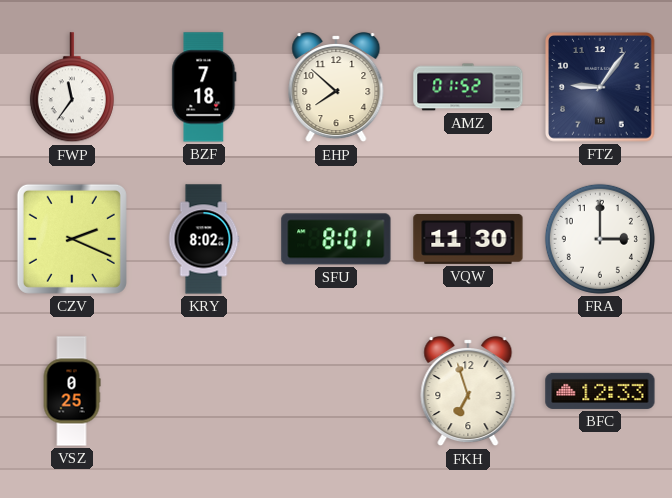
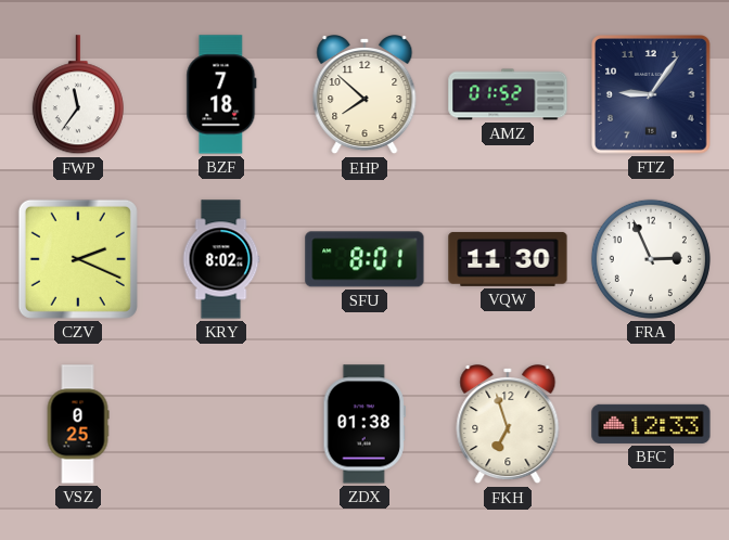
FRA: 3:00 -> 2:56 (651, 259)
ZDX: none -> 01:38 (364, 424)
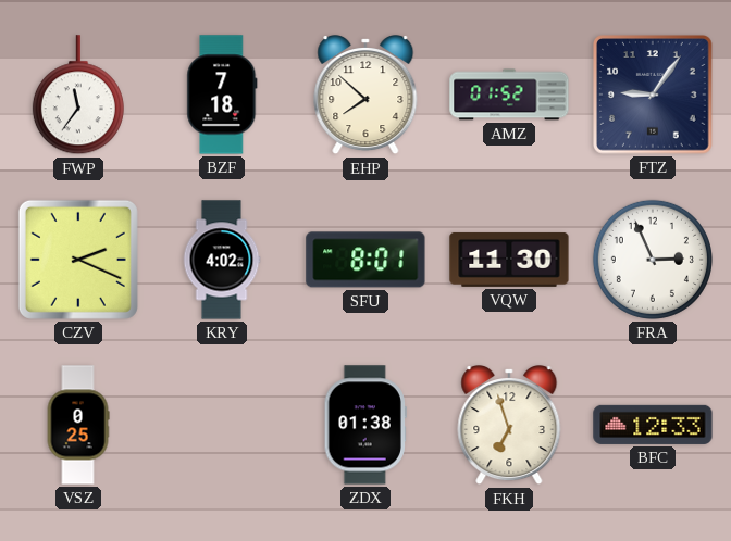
KRY: 8:02 -> 4:02 (222, 260)
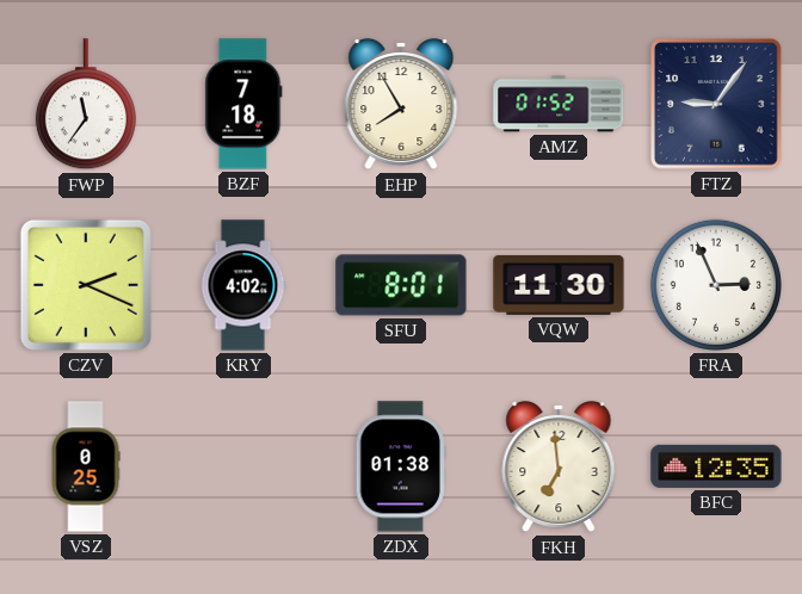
EHP: 7:52 -> 7:55 (401, 105)
FKH: 6:57 -> 6:59 (559, 468)
BFC: 12:33 -> 12:35 (716, 466)
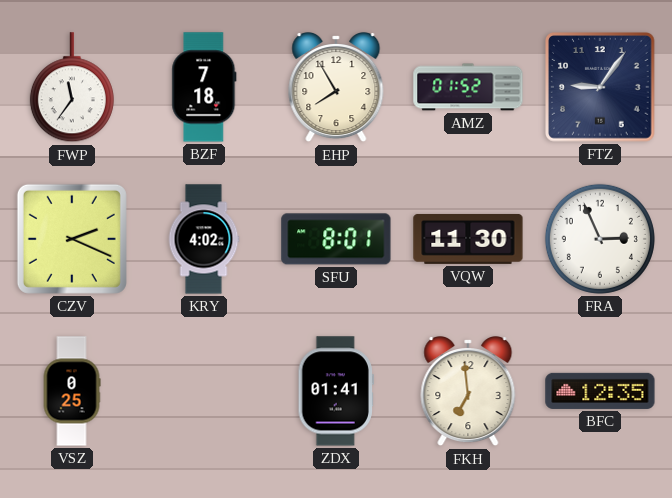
ZDX: 01:38 -> 01:41 (336, 391)
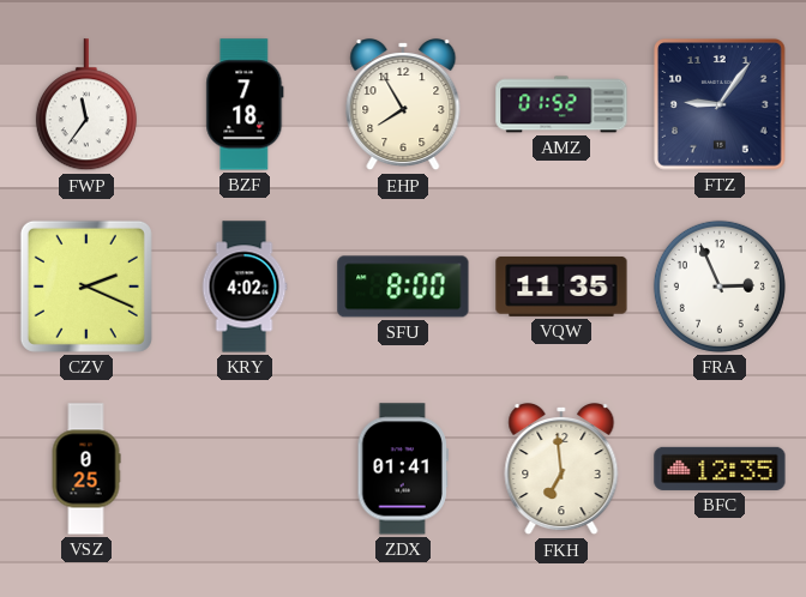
SFU: 8:01 -> 8:00 (403, 287)
VQW: 11:30 -> 11:35 (561, 287)
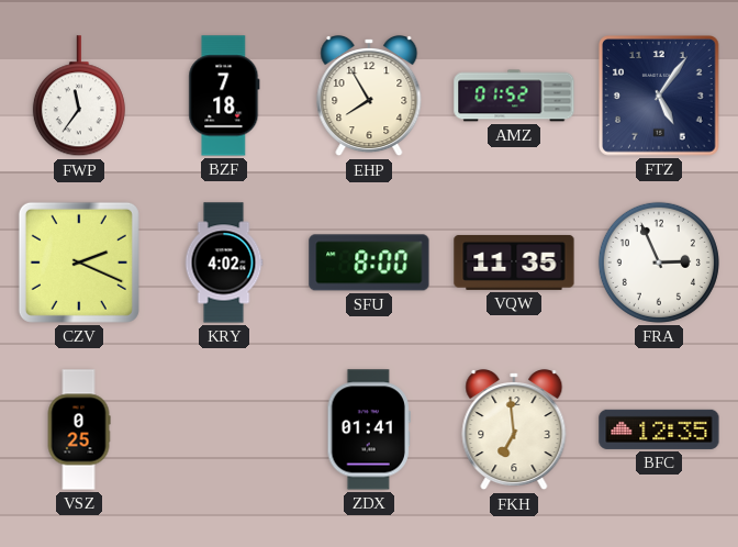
FTZ: 9:06 -> 5:06 (660, 97)
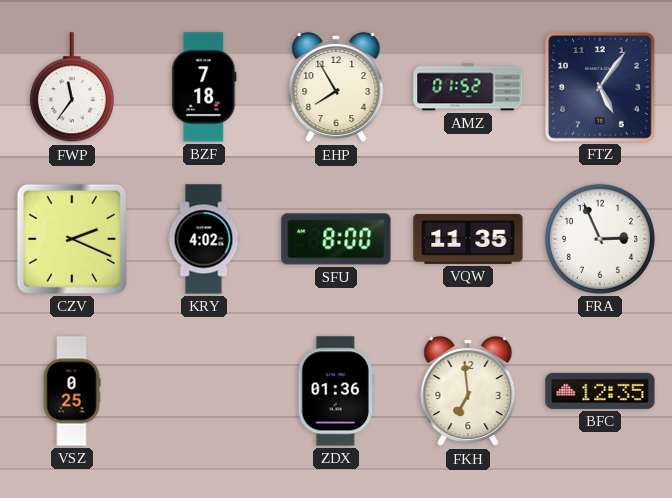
ZDX: 01:41 -> 01:36 (336, 391)
